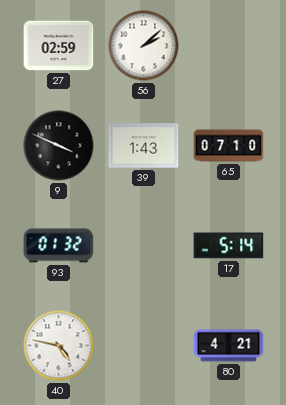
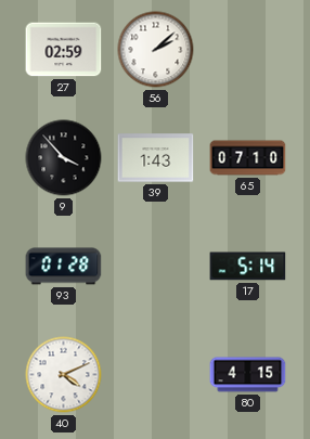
9: 3:49 -> 3:53 (64, 158)
93: 01:32 -> 01:28 (64, 267)
40: 4:47 -> 4:11 (64, 375)
80: 4:21 -> 4:15 (248, 375)
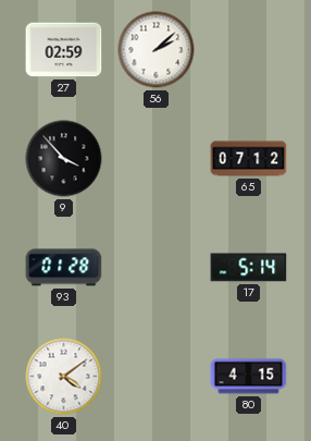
39: 1:43 -> none (156, 158)
65: 07:10 -> 07:12 (249, 159)
40: 4:11 -> 4:09 (64, 377)
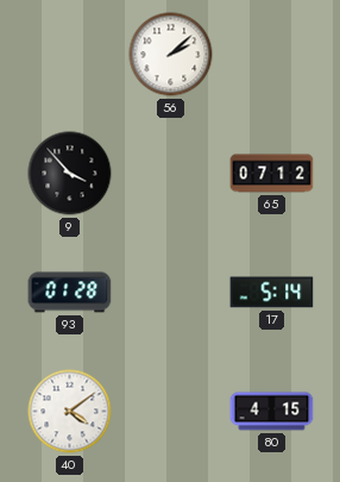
27: 02:59 -> none (64, 50)
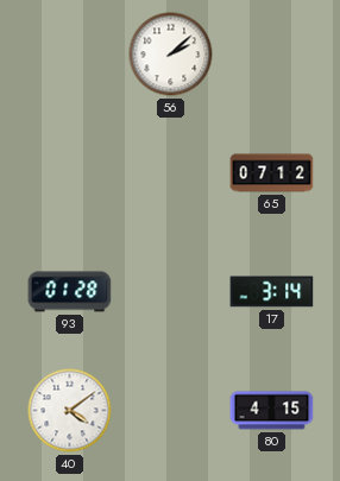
9: 3:53 -> none (70, 174)
17: 5:14 -> 3:14 (272, 292)
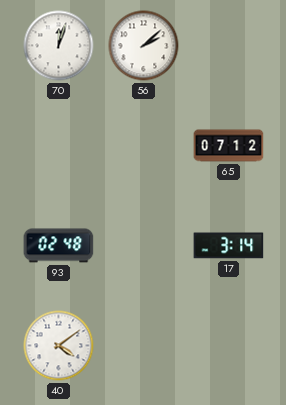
70: none -> 12:03 (59, 46)
93: 01:28 -> 02:48 (59, 246)
80: 4:15 -> none (272, 411)
